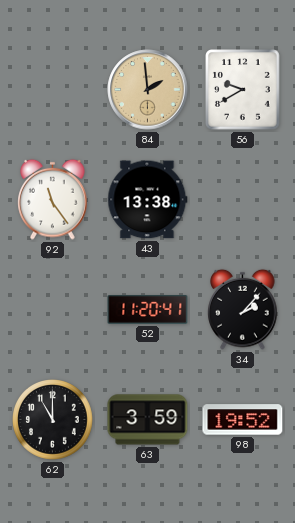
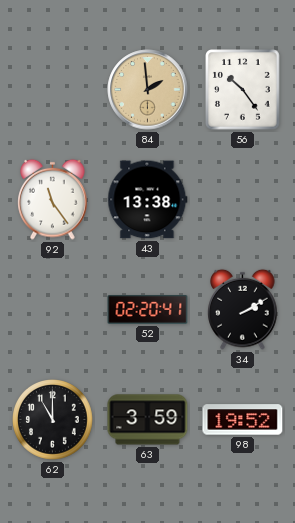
56: 9:40 -> 10:24 (243, 90)
52: 11:20 -> 02:20 (148, 310)
34: 2:07 -> 2:10 (243, 309)
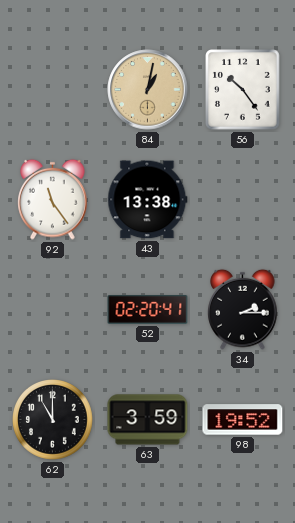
84: 1:59 -> 1:02 (148, 90)
34: 2:10 -> 2:15 (243, 309)
